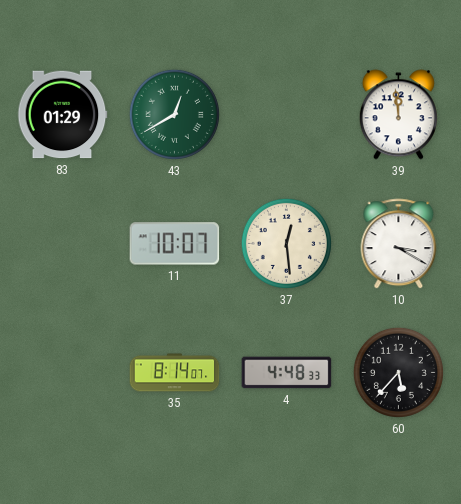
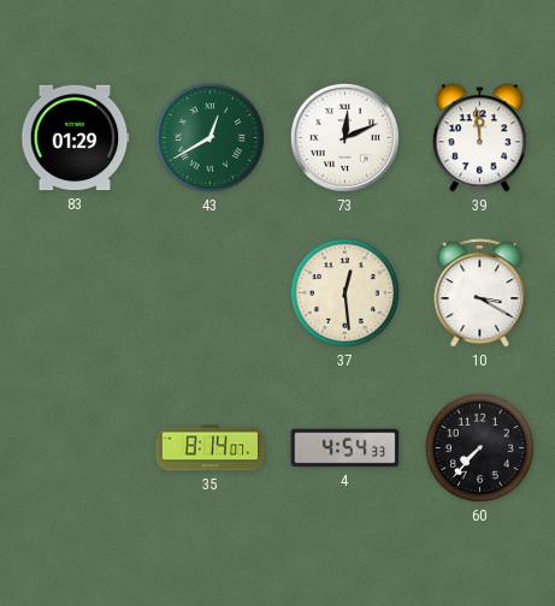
73: none -> 12:11 (344, 137)
11: 10:07 -> none (175, 244)
4: 4:48 -> 4:54 (346, 448)
60: 5:37 -> 7:37 (479, 447)
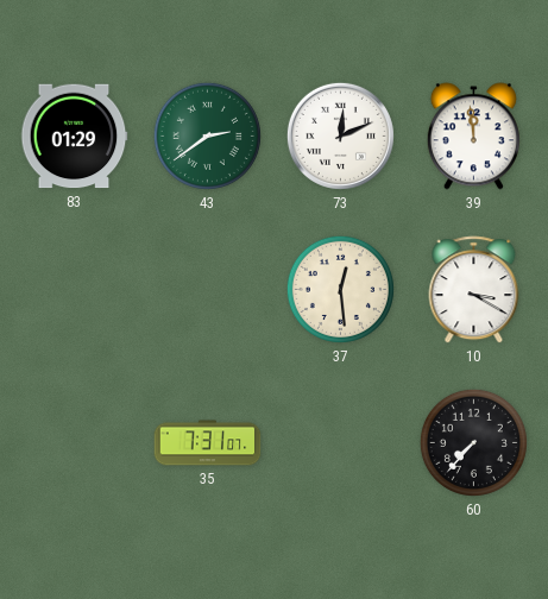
43: 12:40 -> 2:39 (207, 135)
35: 8:14 -> 7:31 (208, 443)
4: 4:54 -> none (346, 448)
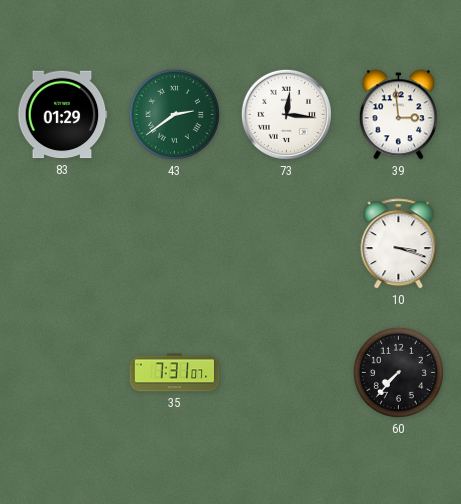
73: 12:11 -> 12:16 (286, 114)
39: 11:59 -> 2:59 (398, 115)
37: 12:29 -> none (340, 289)
10: 3:20 -> 3:18 (399, 244)
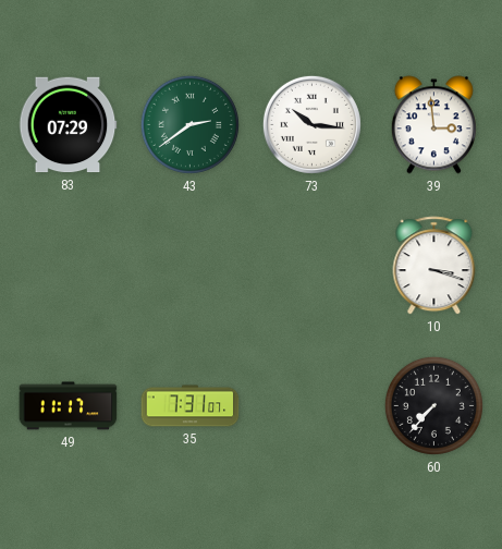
83: 01:29 -> 07:29 (68, 125)
73: 12:16 -> 10:16 (311, 124)
49: none -> 11:17 (69, 406)
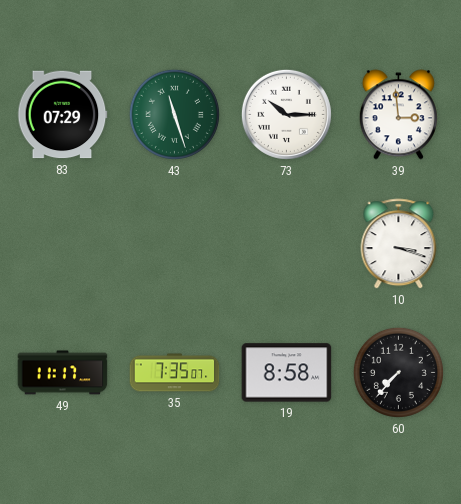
43: 2:39 -> 11:27 (174, 114)
73: 10:16 -> 10:15 (286, 114)
35: 7:31 -> 7:35 (175, 373)
19: none -> 8:58 (287, 373)
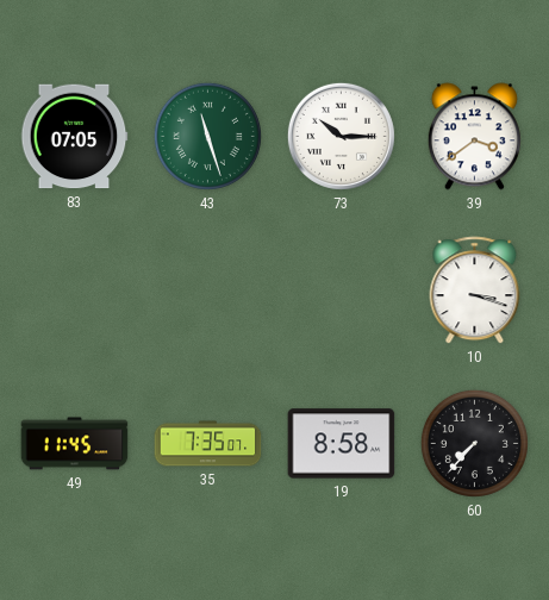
83: 07:29 -> 07:05 (74, 137)
39: 2:59 -> 3:39 (474, 137)
49: 11:17 -> 11:45 (75, 444)
